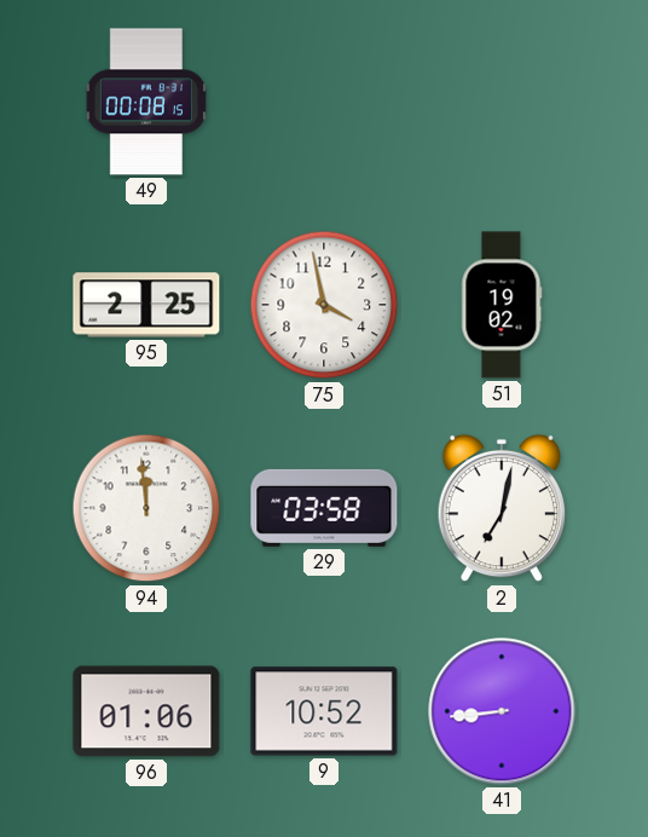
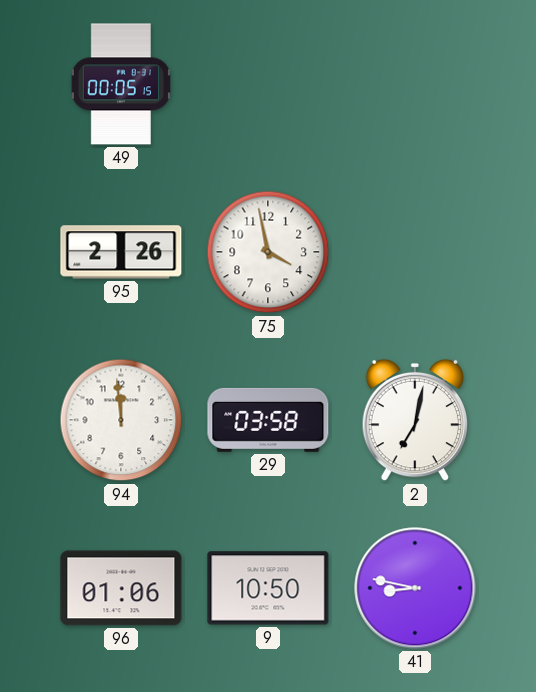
49: 00:08 -> 00:05 (120, 84)
95: 2:25 -> 2:26 (121, 252)
51: 19:02 -> none (502, 305)
9: 10:52 -> 10:50 (268, 588)
41: 8:44 -> 8:47 (415, 588)
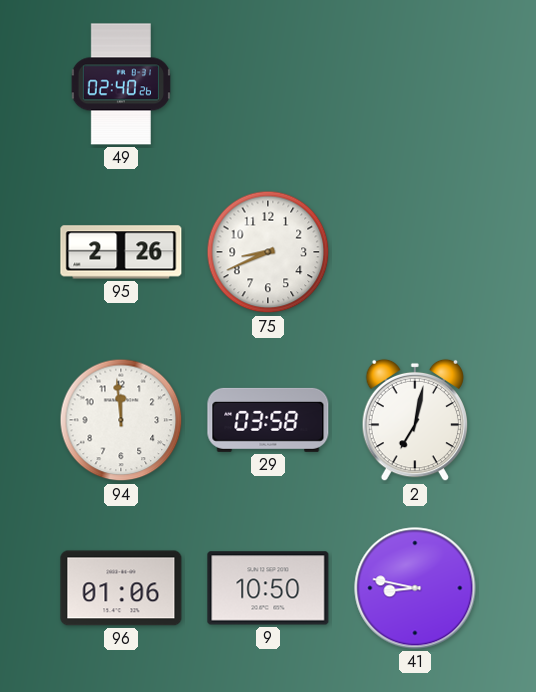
49: 00:05 -> 02:40 (120, 84)
75: 3:58 -> 8:41 (268, 252)
